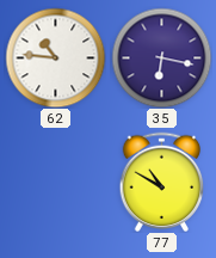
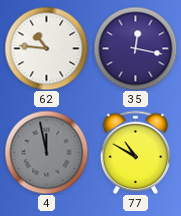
35: 6:17 -> 12:17 (135, 48)
4: none -> 11:58 (46, 152)
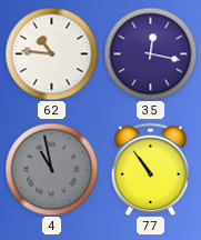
4: 11:58 -> 10:58 (51, 169)
77: 10:50 -> 10:54 (151, 169)
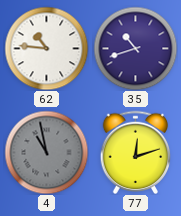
35: 12:17 -> 10:42 (135, 48)
77: 10:54 -> 12:12 (136, 152)
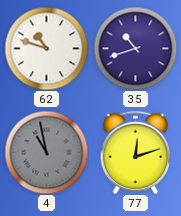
62: 10:46 -> 10:48 (46, 48)
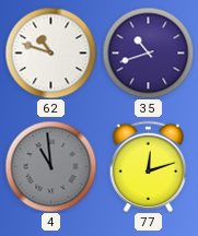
4: 10:58 -> 10:59 (50, 166)
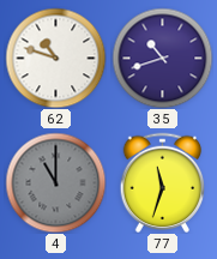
4: 10:59 -> 11:00 (55, 182)
77: 12:12 -> 11:33 (163, 182)
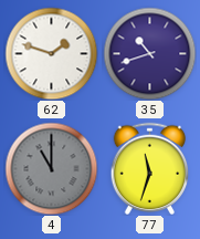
62: 10:48 -> 1:48 (51, 53)
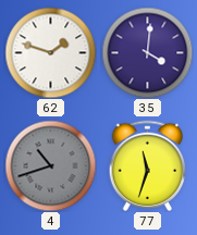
35: 10:42 -> 4:01 (147, 52)
4: 11:00 -> 10:42 (50, 165)
